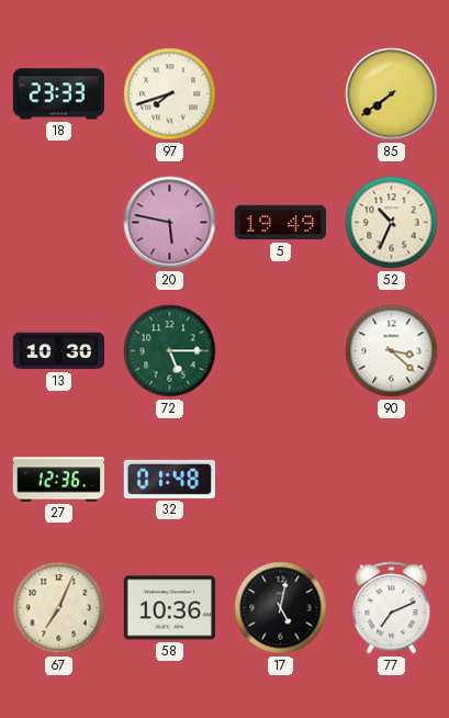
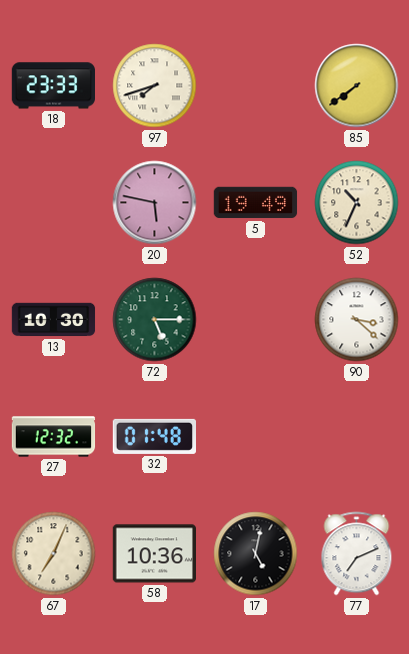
27: 12:36 -> 12:32 (54, 437)
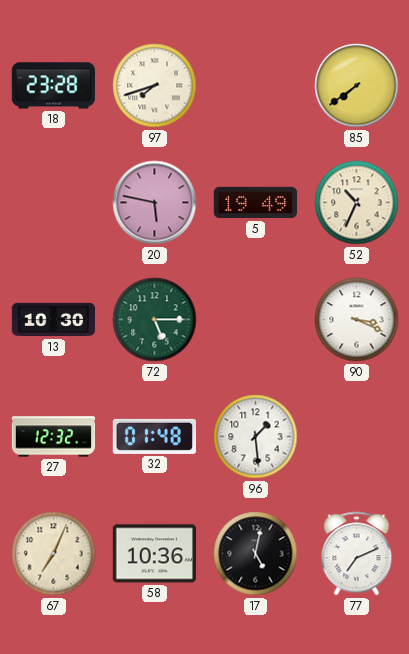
18: 23:33 -> 23:28 (53, 86)
90: 3:22 -> 3:19 (357, 320)
96: none -> 1:29 (256, 437)
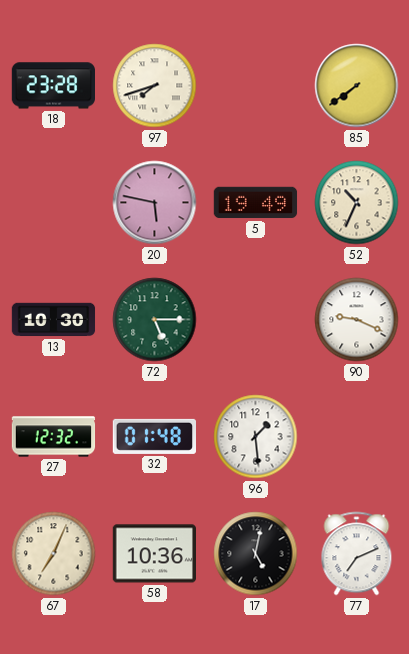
90: 3:19 -> 9:19 (357, 320)
